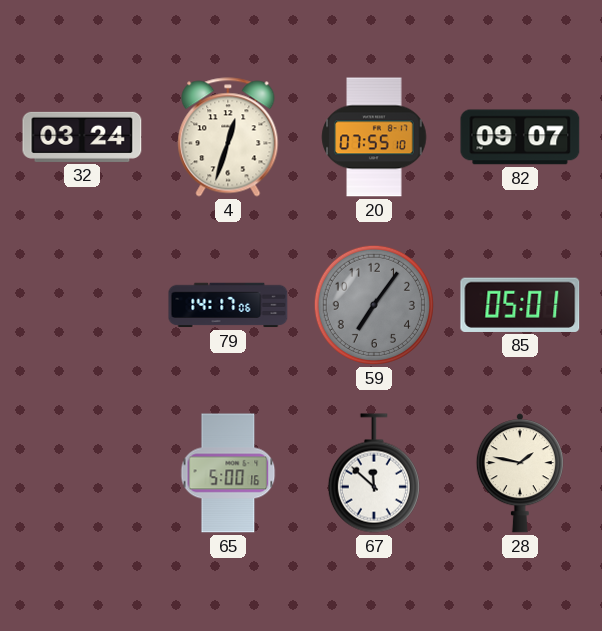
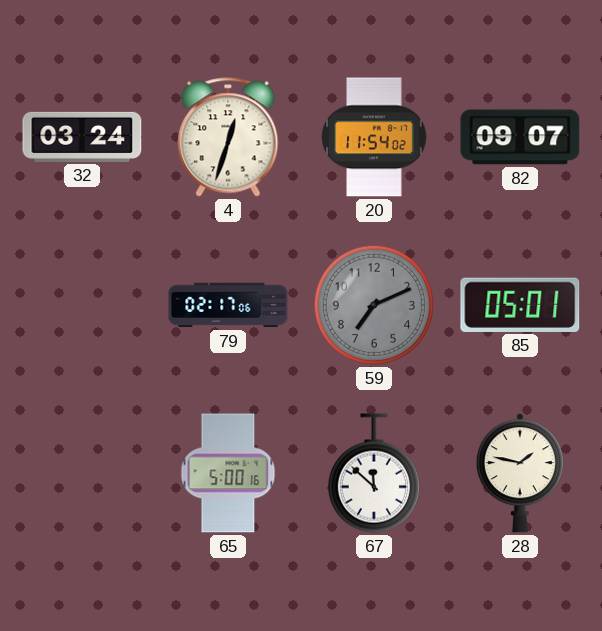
20: 07:55 -> 11:54 (374, 137)
79: 14:17 -> 02:17 (228, 305)
59: 7:06 -> 7:11 (374, 305)
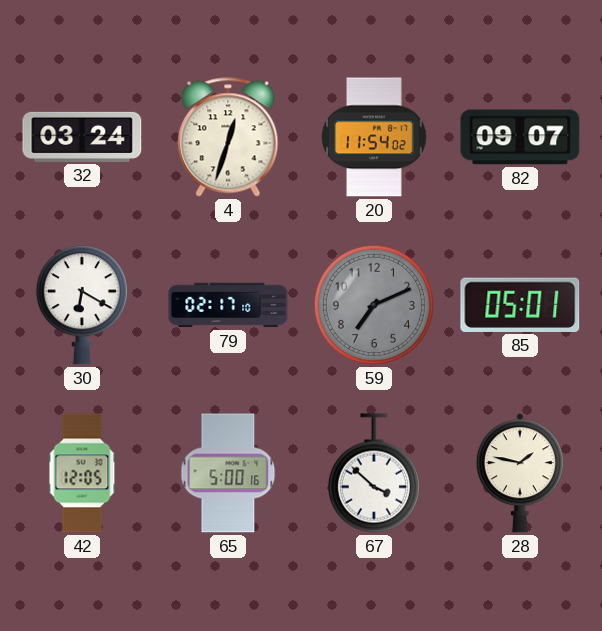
30: none -> 6:20 (82, 305)
79: 02:17:06 -> 02:17:10 (228, 305)
42: none -> 12:05 (82, 473)
67: 11:52 -> 3:52 (374, 473)
